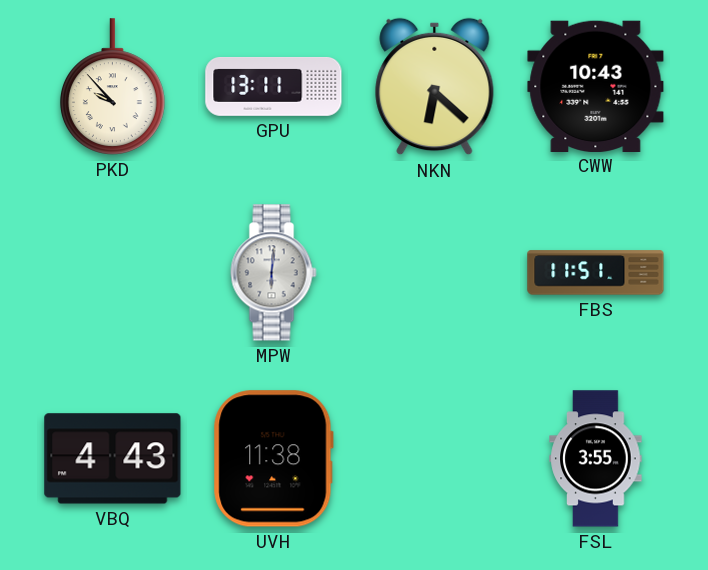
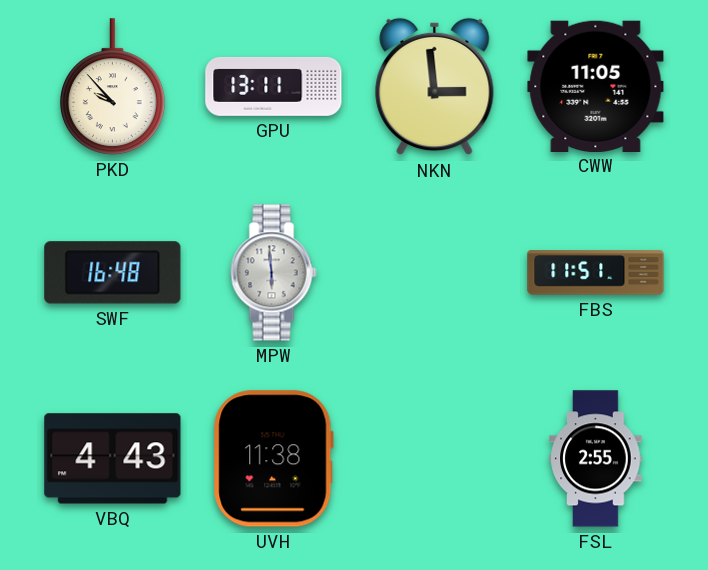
NKN: 6:22 -> 2:59 (435, 87)
CWW: 10:43 -> 11:05 (596, 86)
SWF: none -> 16:48 (113, 273)
MPW: 6:01 -> 5:59 (274, 273)
FSL: 3:55 -> 2:55 (596, 459)
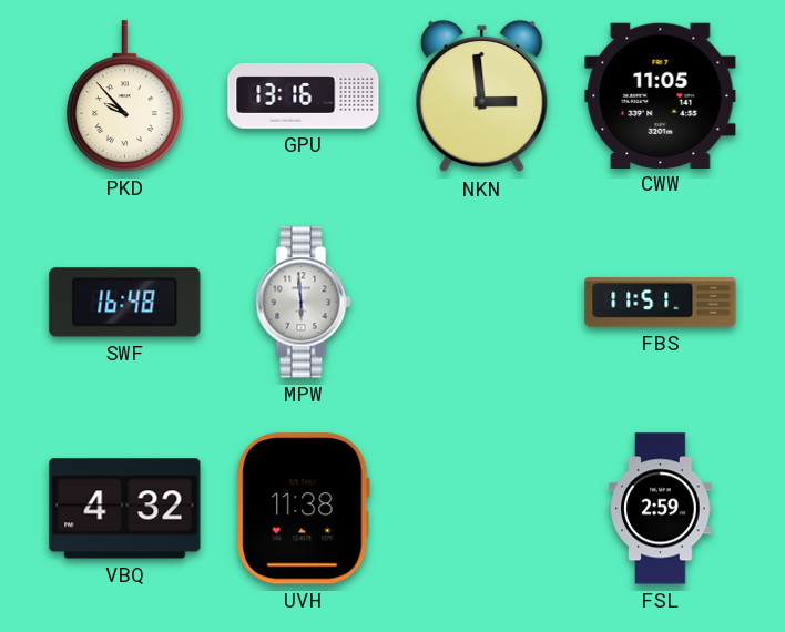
GPU: 13:11 -> 13:16 (304, 95)
VBQ: 4:43 -> 4:32 (125, 509)
FSL: 2:55 -> 2:59 (661, 509)
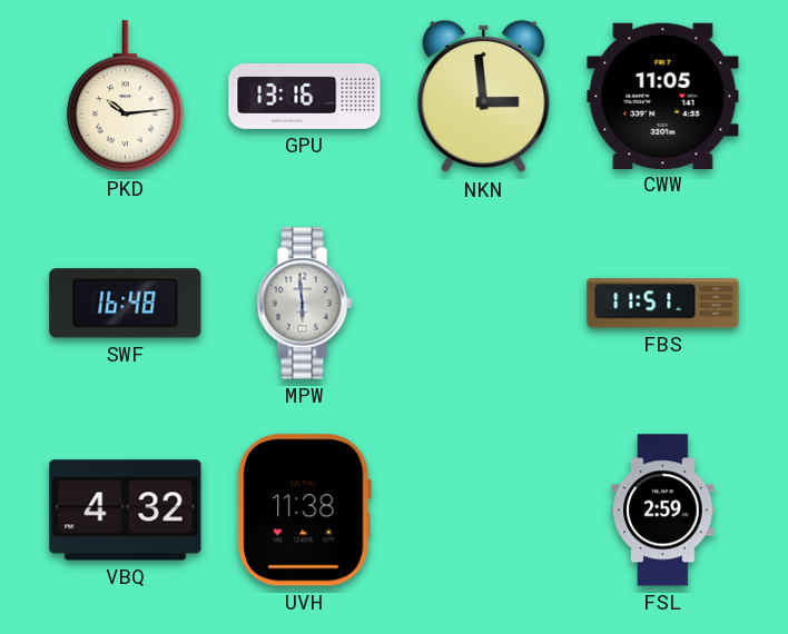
PKD: 9:53 -> 10:14 (125, 97)
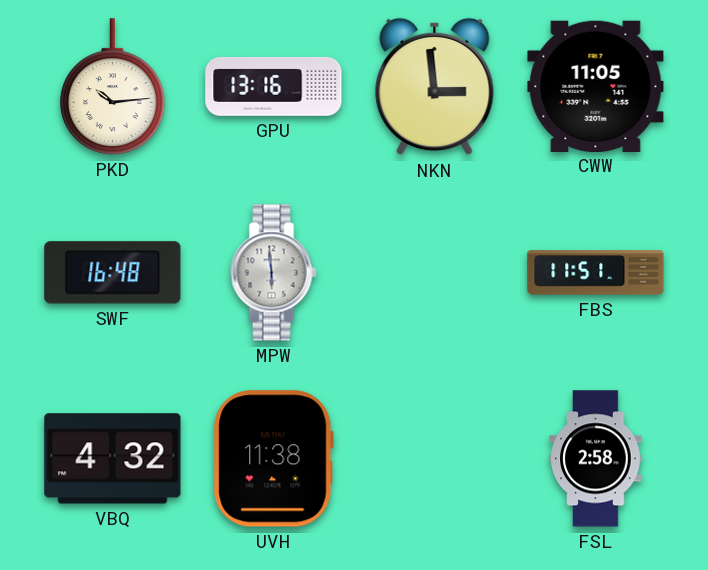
FSL: 2:59 -> 2:58 (596, 459)
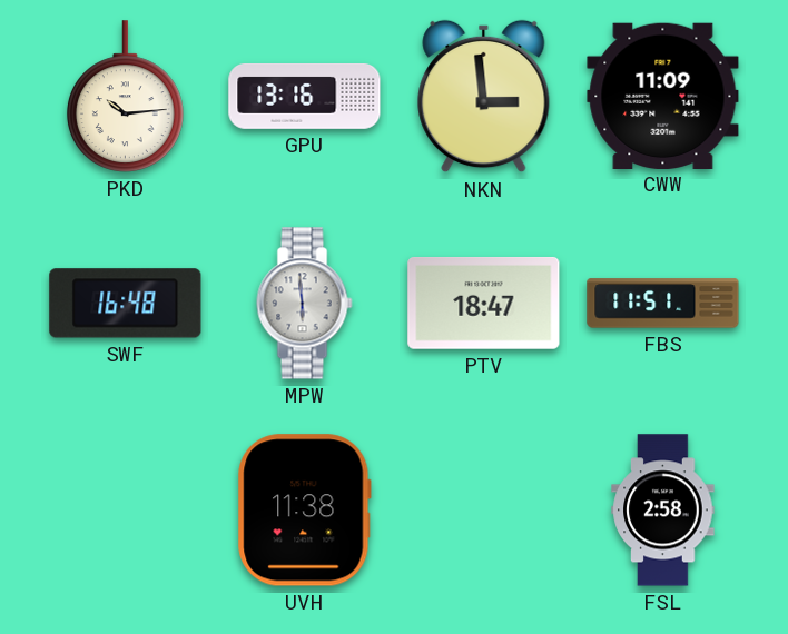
CWW: 11:05 -> 11:09 (663, 96)
PTV: none -> 18:47 (484, 303)
VBQ: 4:32 -> none (113, 459)
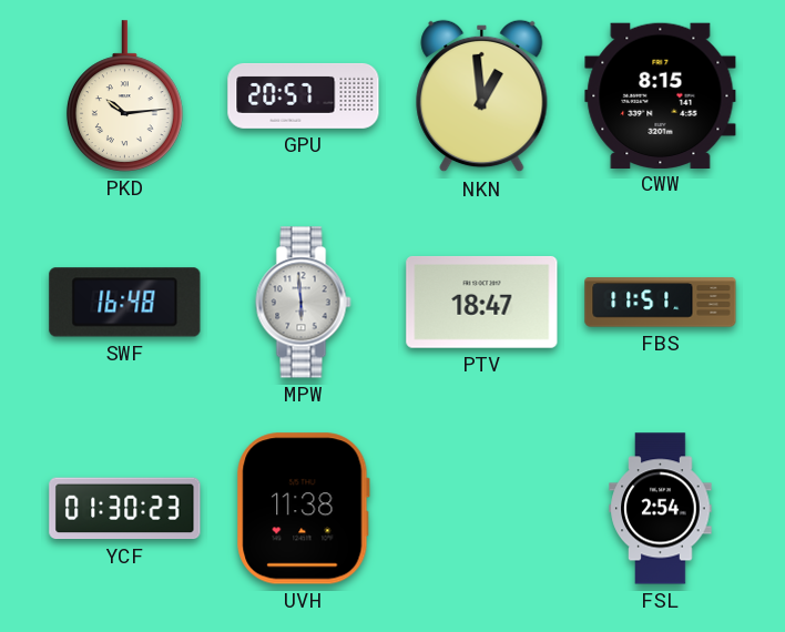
GPU: 13:16 -> 20:57 (304, 95)
NKN: 2:59 -> 12:59 (482, 96)
CWW: 11:09 -> 8:15 (661, 95)
YCF: none -> 01:30 (125, 509)
FSL: 2:58 -> 2:54 (661, 509)
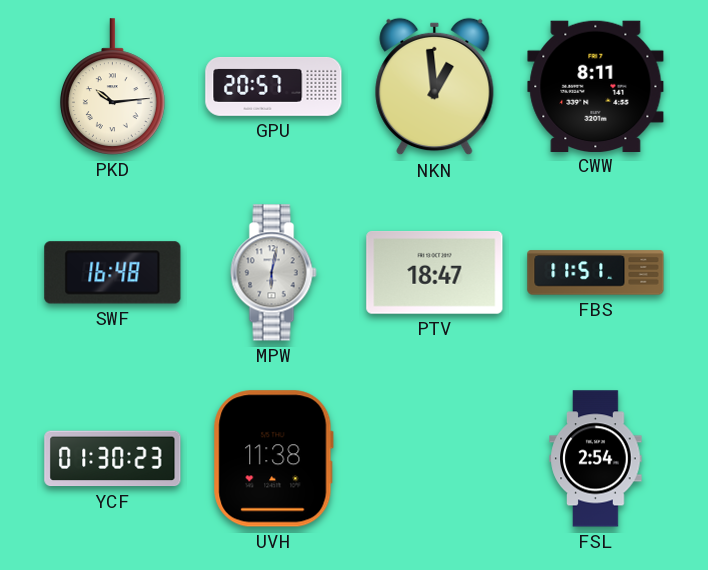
CWW: 8:15 -> 8:11 (596, 86)
MPW: 5:59 -> 6:02 (274, 273)
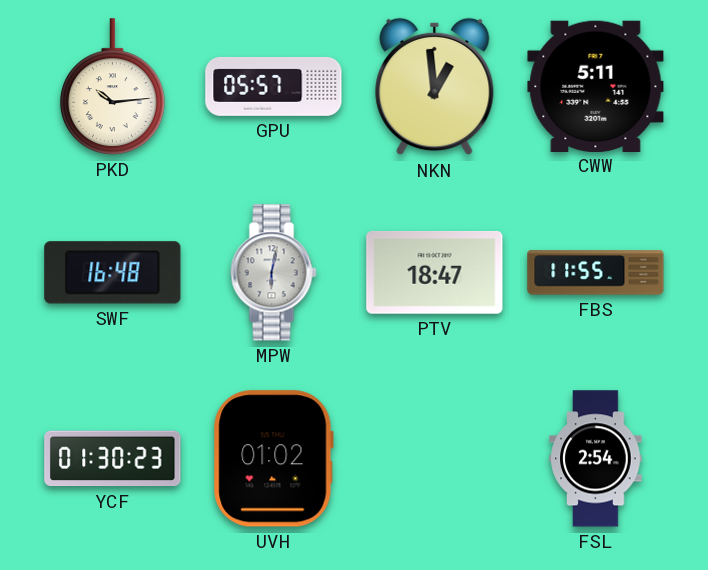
GPU: 20:57 -> 05:57 (274, 86)
CWW: 8:11 -> 5:11 (596, 86)
FBS: 11:51 -> 11:55 (596, 273)
UVH: 11:38 -> 01:02 (273, 459)
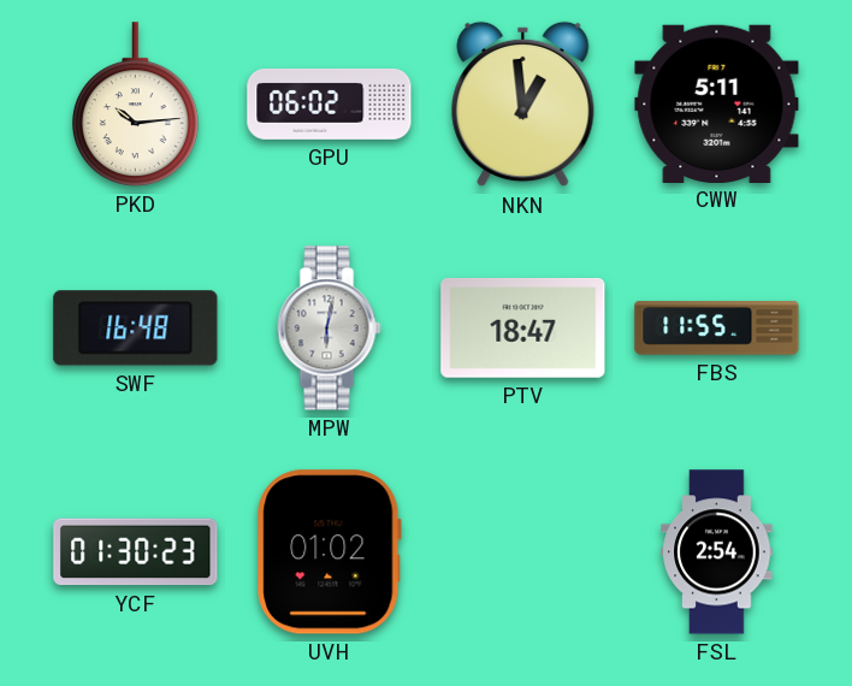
GPU: 05:57 -> 06:02 (330, 104)
